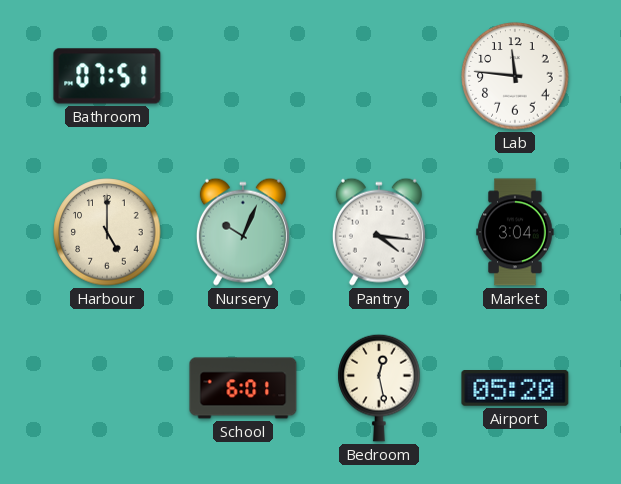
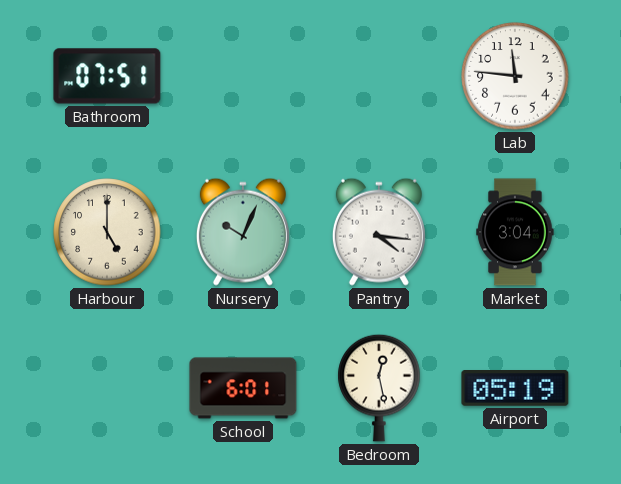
Airport: 05:20 -> 05:19 (515, 388)
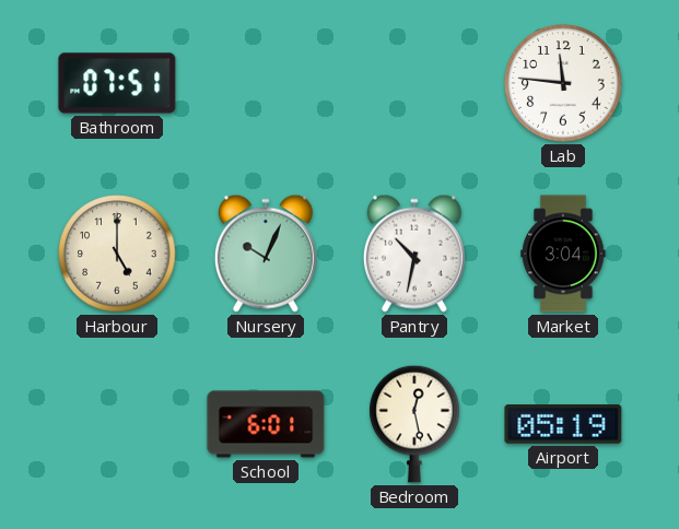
Pantry: 4:16 -> 10:32 (414, 254)
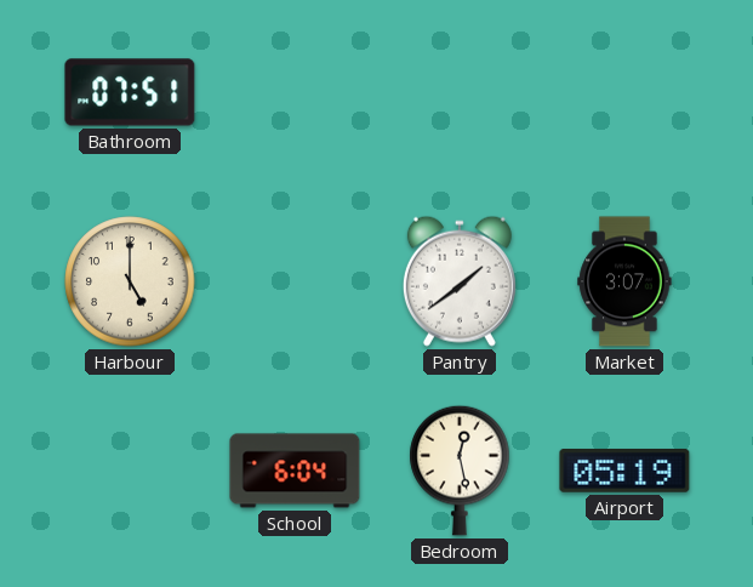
Lab: 11:46 -> none (563, 83)
Nursery: 10:04 -> none (266, 254)
Pantry: 10:32 -> 1:39 (460, 281)
Market: 3:04 -> 3:07 (624, 281)
School: 6:01 -> 6:04 (295, 471)
